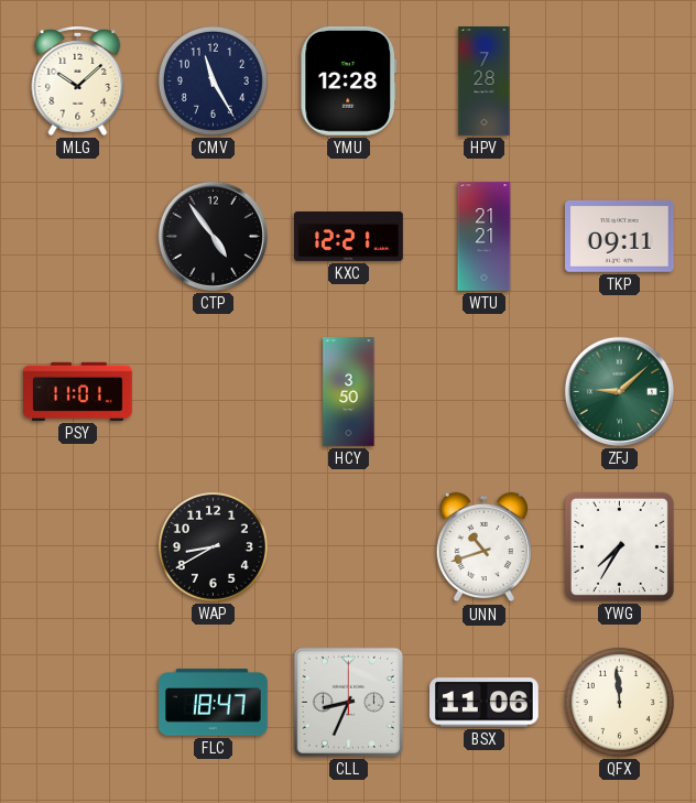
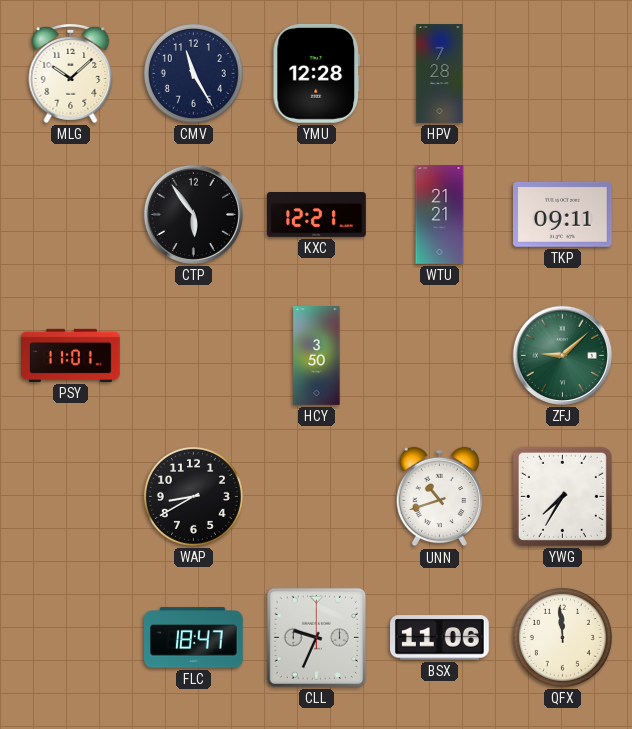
CTP: 4:54 -> 5:54 (193, 214)
CLL: 8:34 -> 9:34 (316, 637)
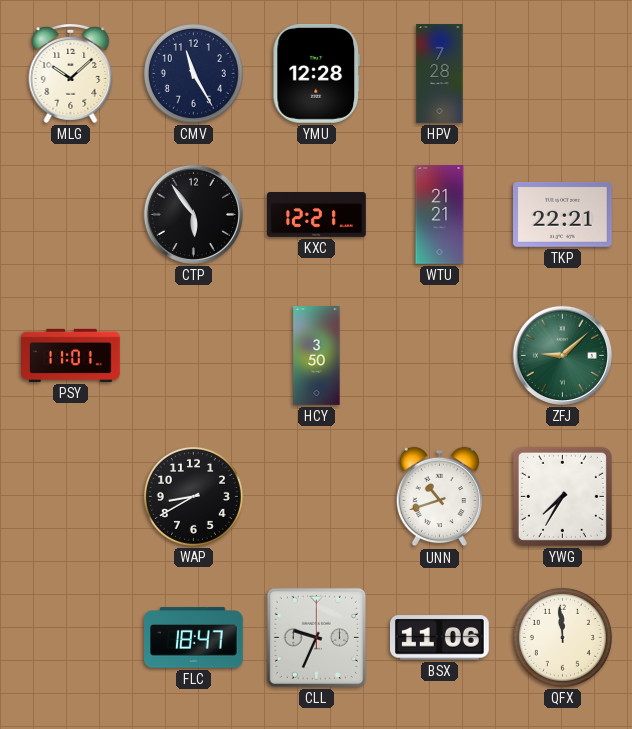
TKP: 09:11 -> 22:21 (563, 215)
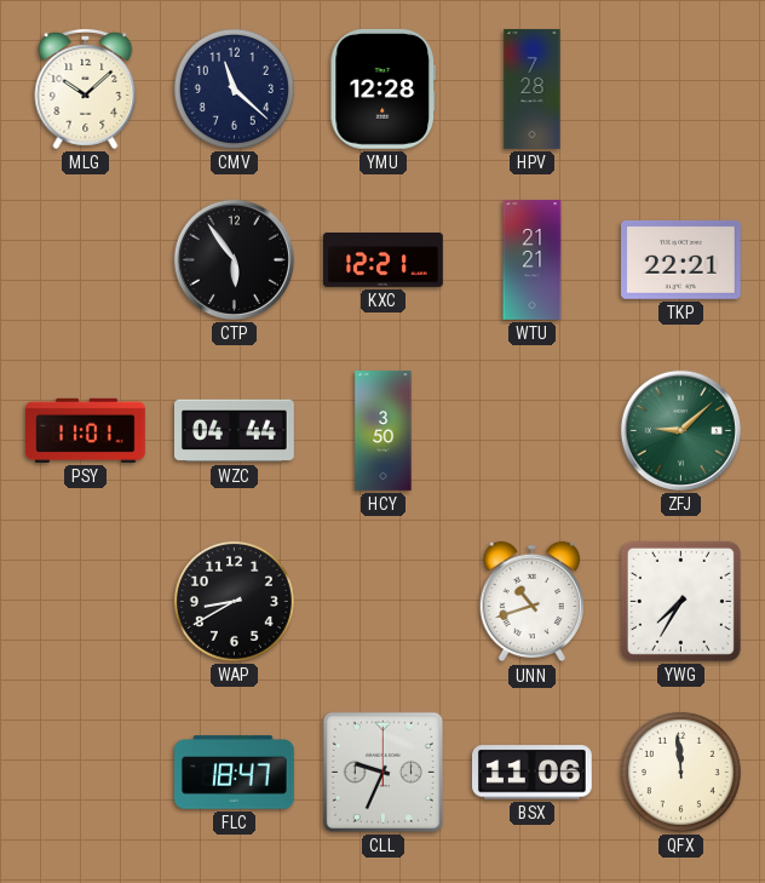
CMV: 11:25 -> 11:22 (234, 88)
WZC: none -> 04:44 (235, 431)
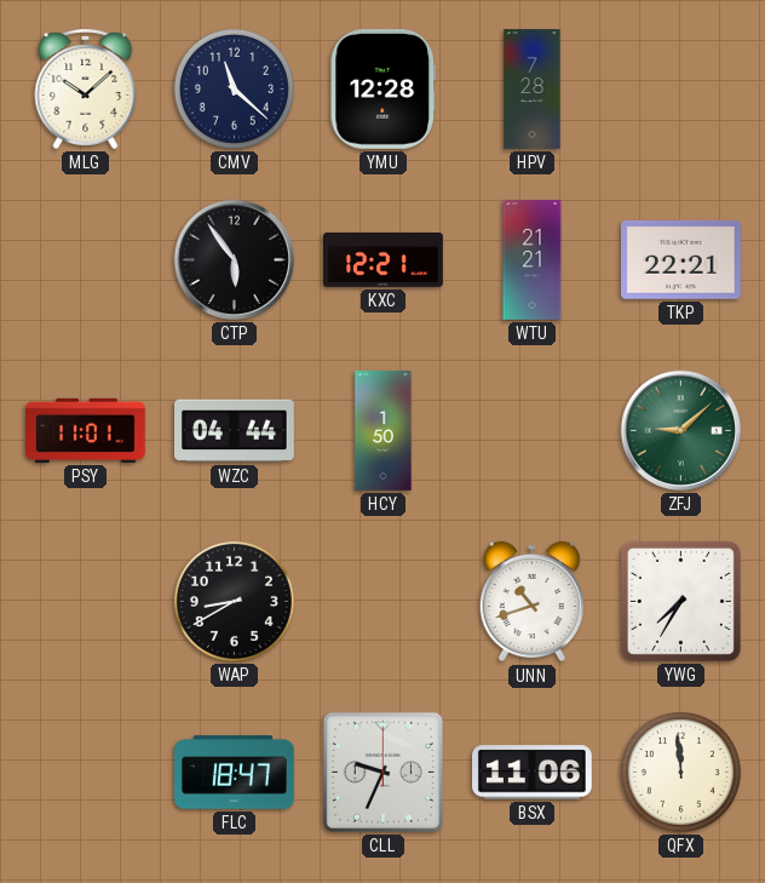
HCY: 3:50 -> 1:50 (384, 431)
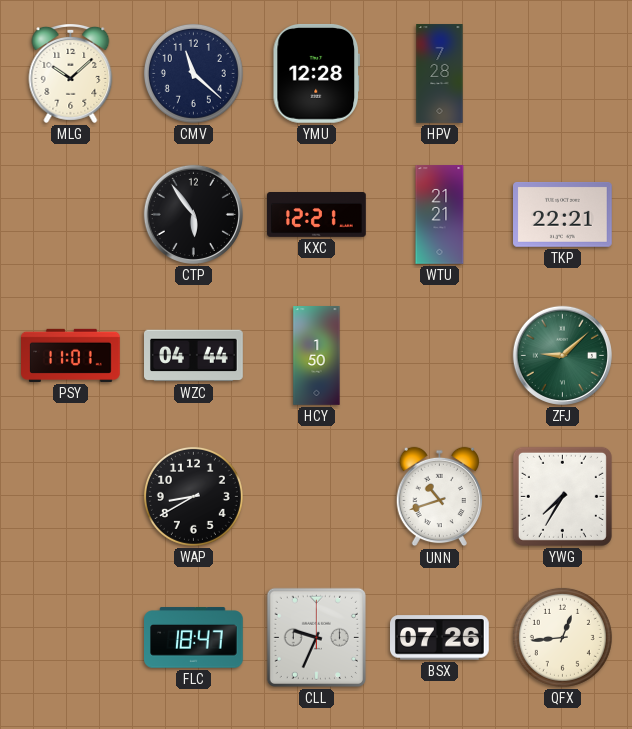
BSX: 11:06 -> 07:26 (440, 638)
QFX: 11:59 -> 12:44 (562, 637)
